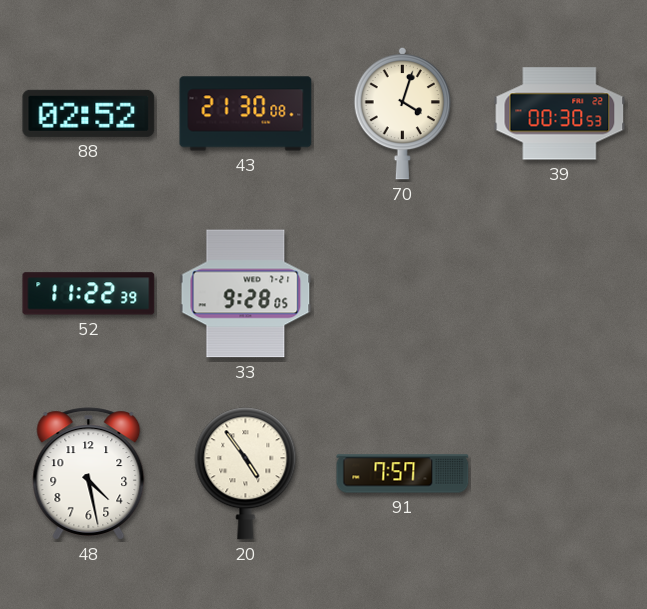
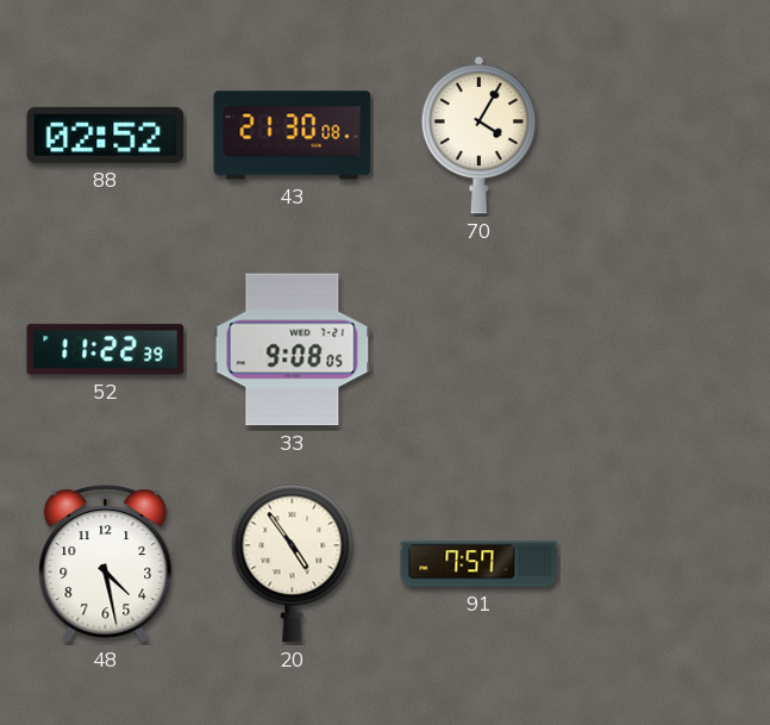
70: 4:03 -> 4:05 (478, 135)
39: 00:30 -> none (560, 114)
33: 9:28 -> 9:08 (293, 350)
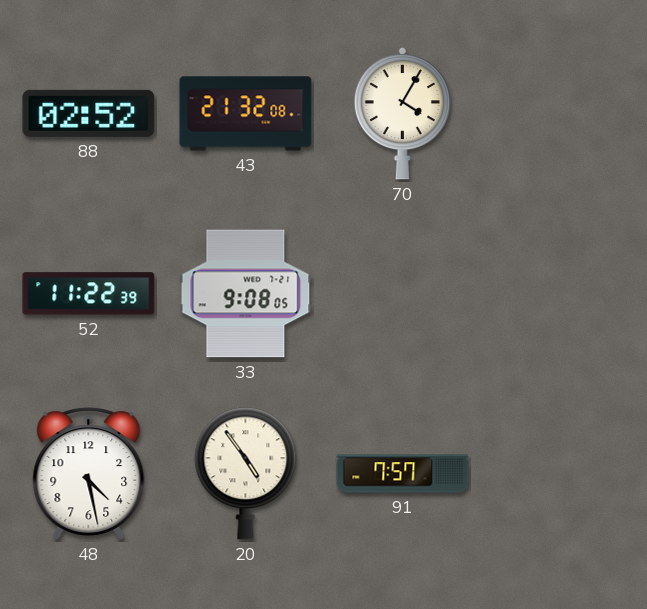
43: 21:30 -> 21:32 (246, 114)
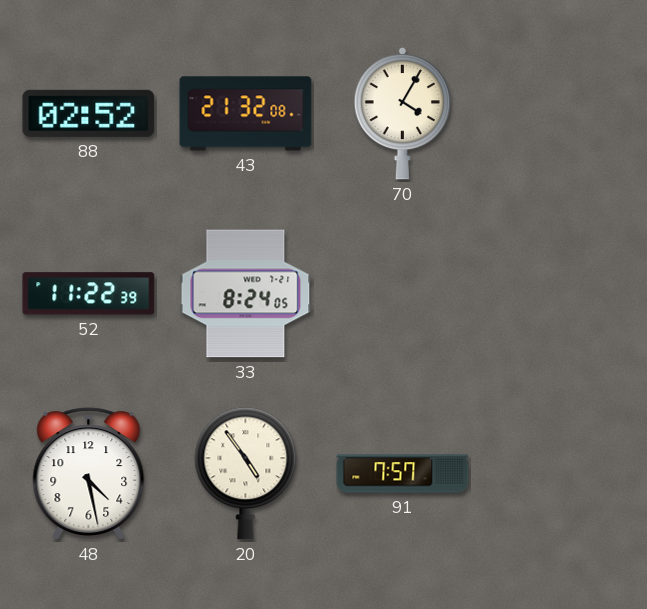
33: 9:08 -> 8:24 (246, 294)
